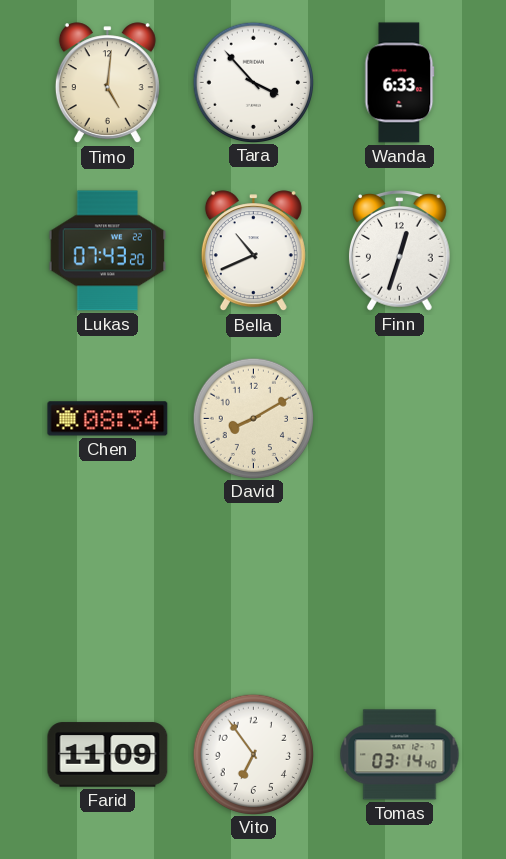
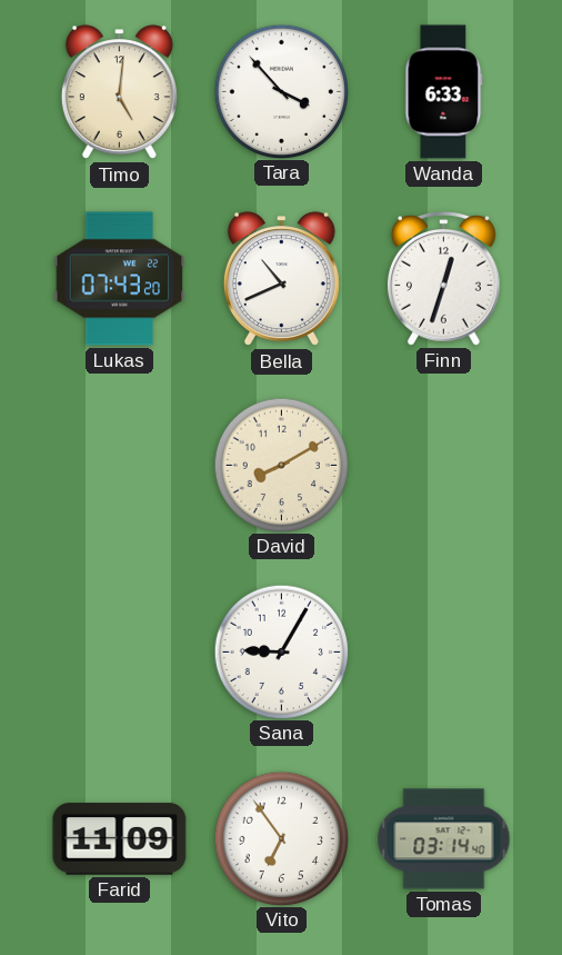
Chen: 08:34 -> none (108, 419)
Sana: none -> 9:05 (281, 651)
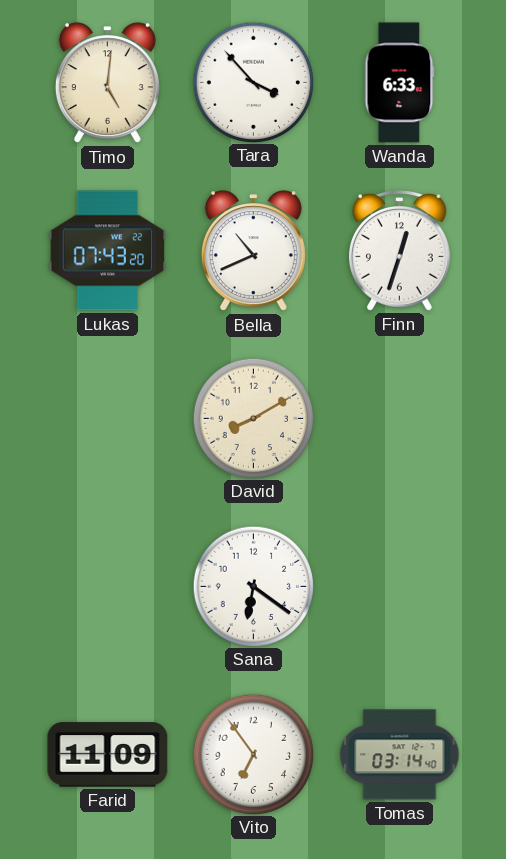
Sana: 9:05 -> 6:21 (253, 586)
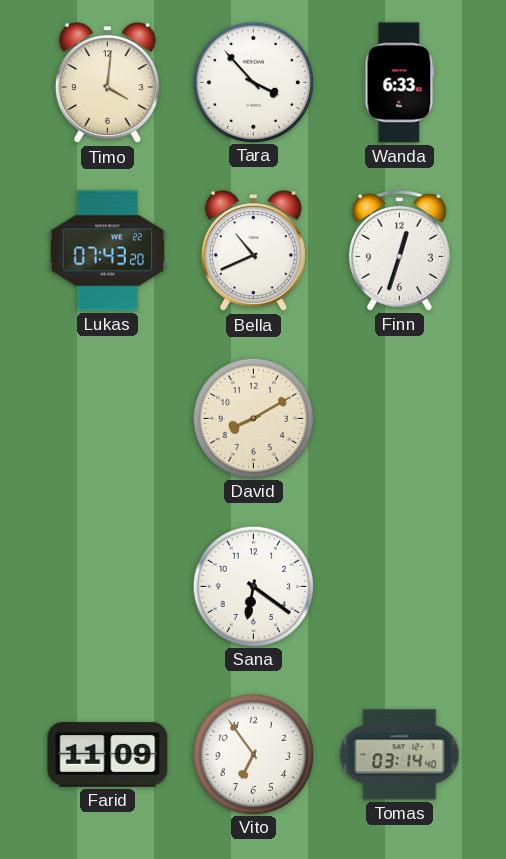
Timo: 5:01 -> 4:01 (107, 83)
